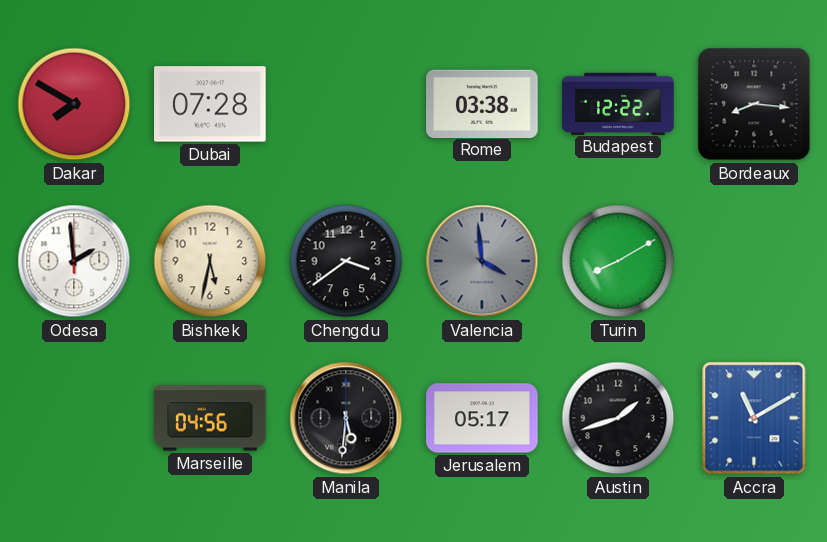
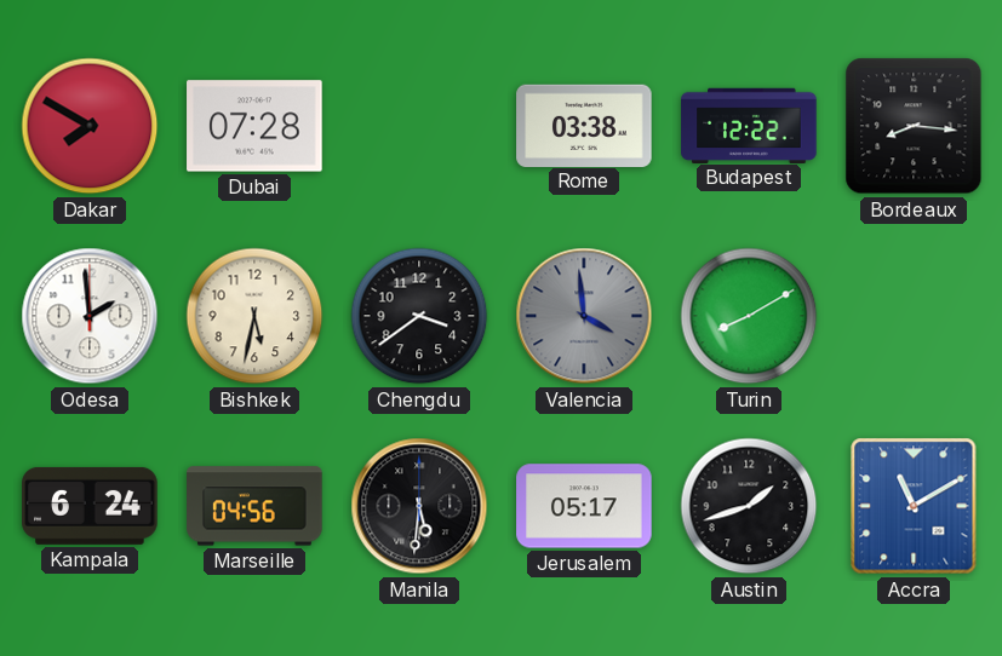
Kampala: none -> 6:24 (90, 506)
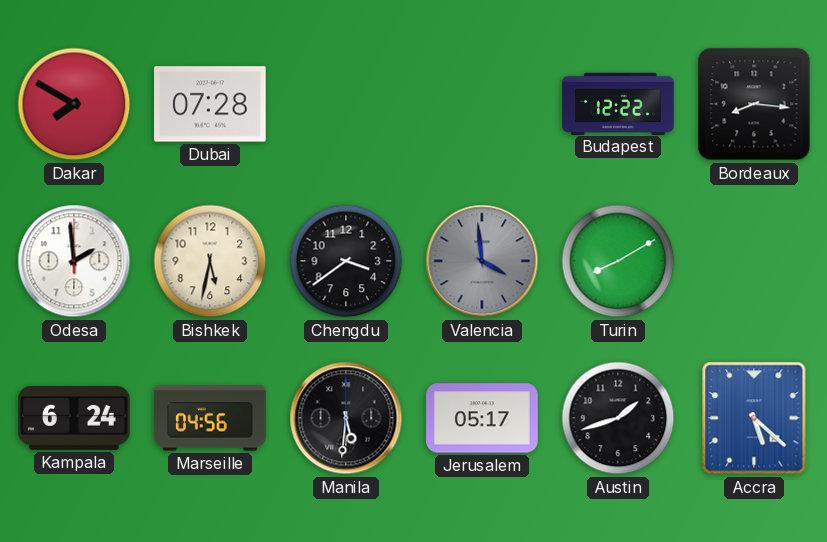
Rome: 03:38 -> none (584, 125)
Accra: 11:10 -> 5:22 (754, 418)
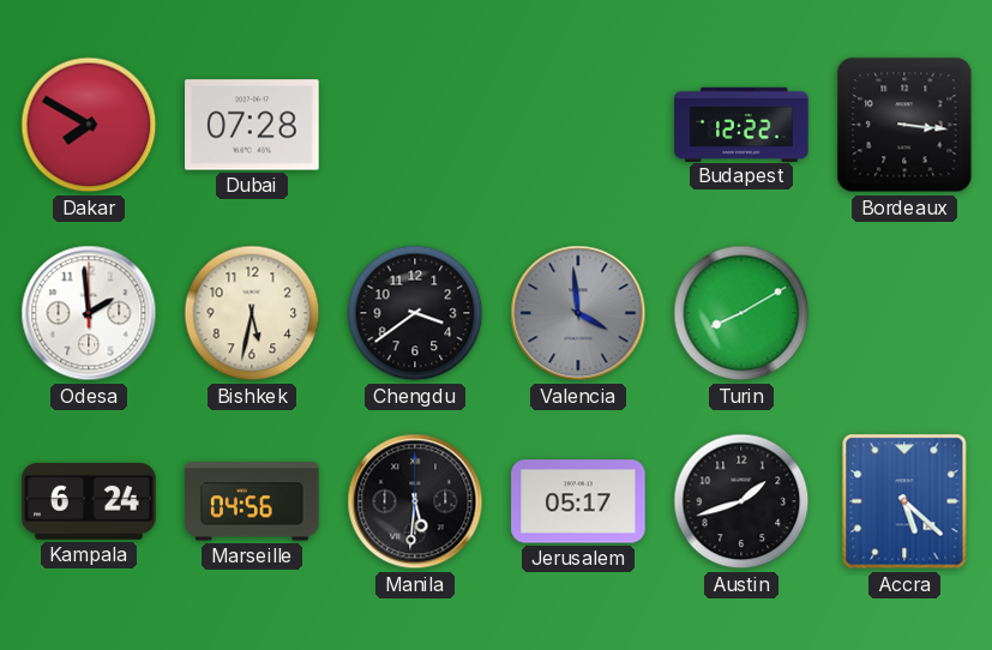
Bordeaux: 8:16 -> 3:16 (904, 125)
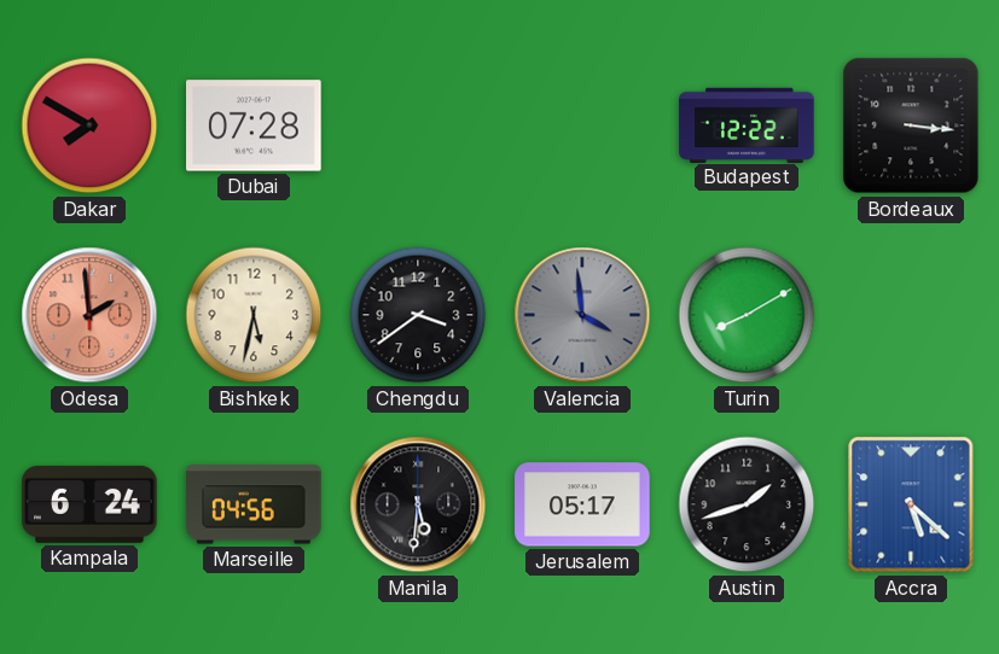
Odesa dial: white -> salmon (89, 315)
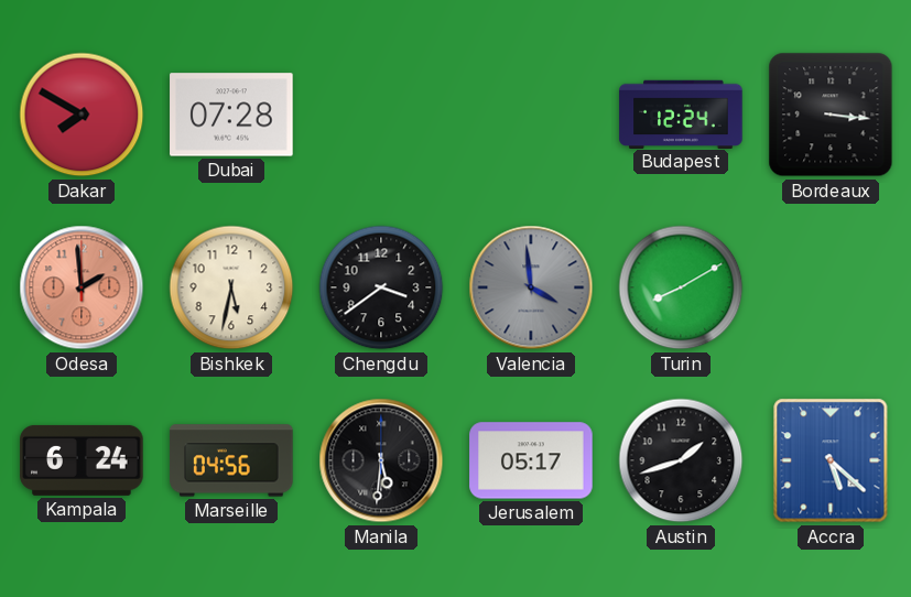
Budapest: 12:22 -> 12:24 (681, 113)
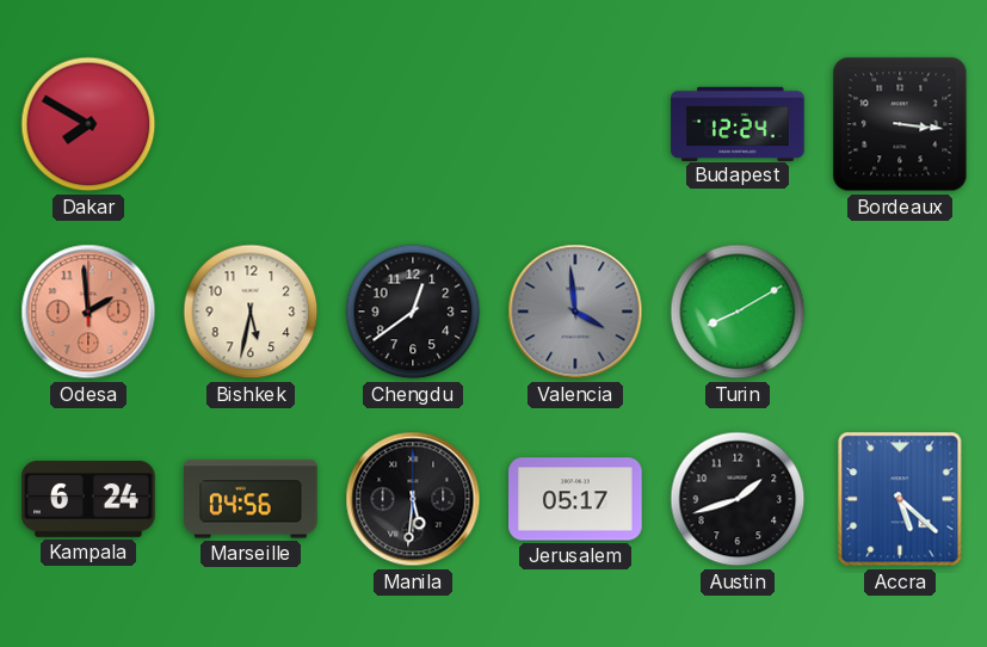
Dubai: 07:28 -> none (231, 115)
Chengdu: 3:39 -> 12:39 (413, 312)
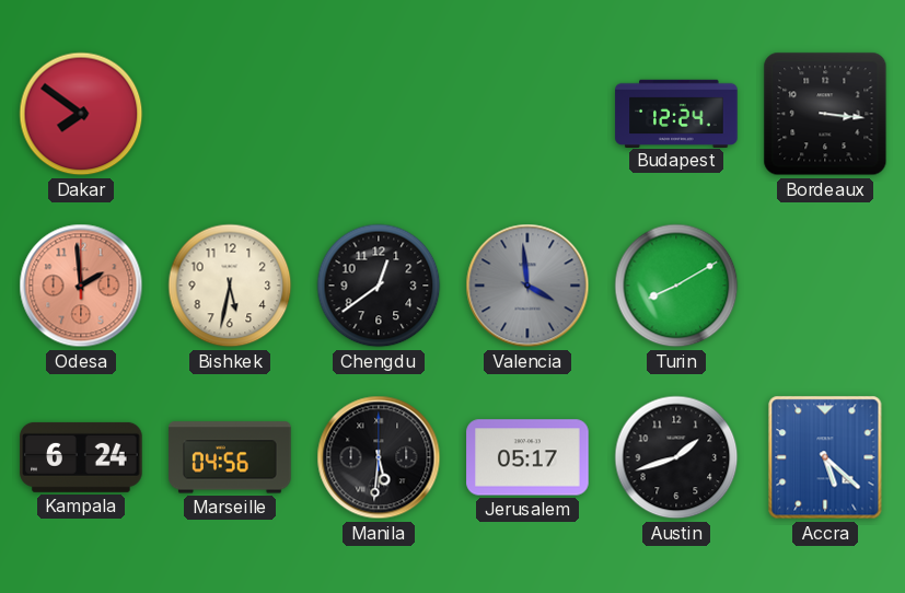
Dakar: 7:50 -> 7:51 (81, 114)
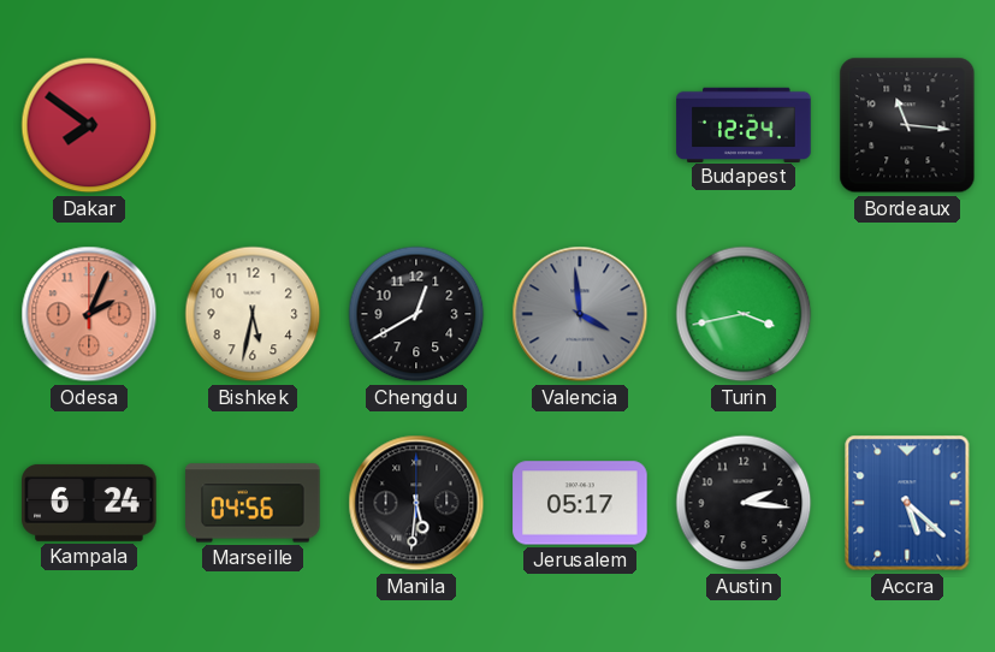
Bordeaux: 3:16 -> 11:16 (907, 125)
Odesa: 1:59 -> 2:04 (89, 314)
Chengdu: 12:39 -> 12:40 (416, 314)
Turin: 8:10 -> 3:43 (744, 314)
Austin: 1:42 -> 2:16 (744, 503)
